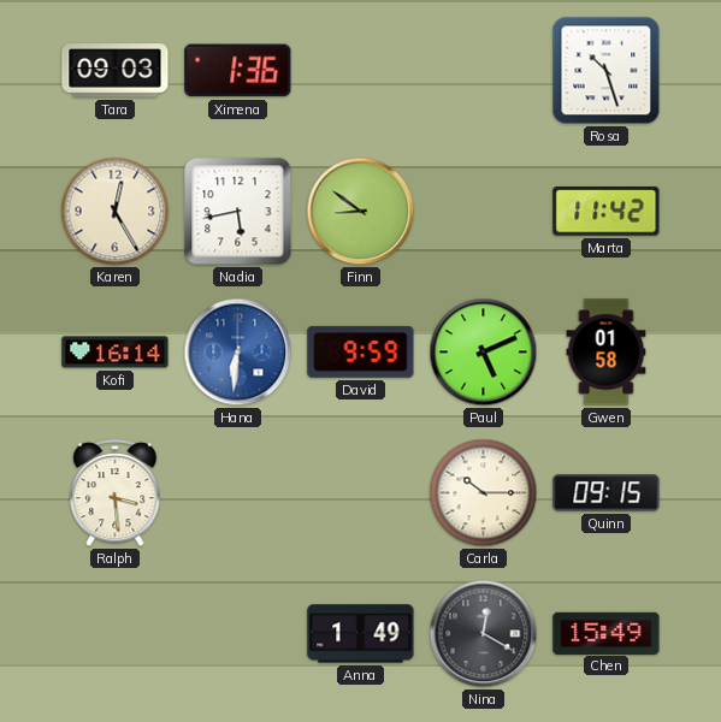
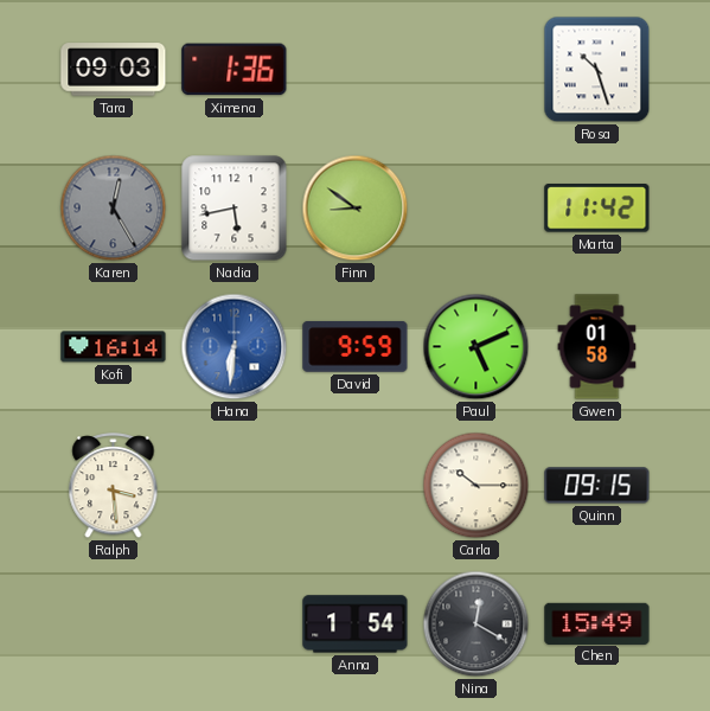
Karen dial: cream -> grey (114, 209)
Anna: 1:49 -> 1:54 (356, 624)
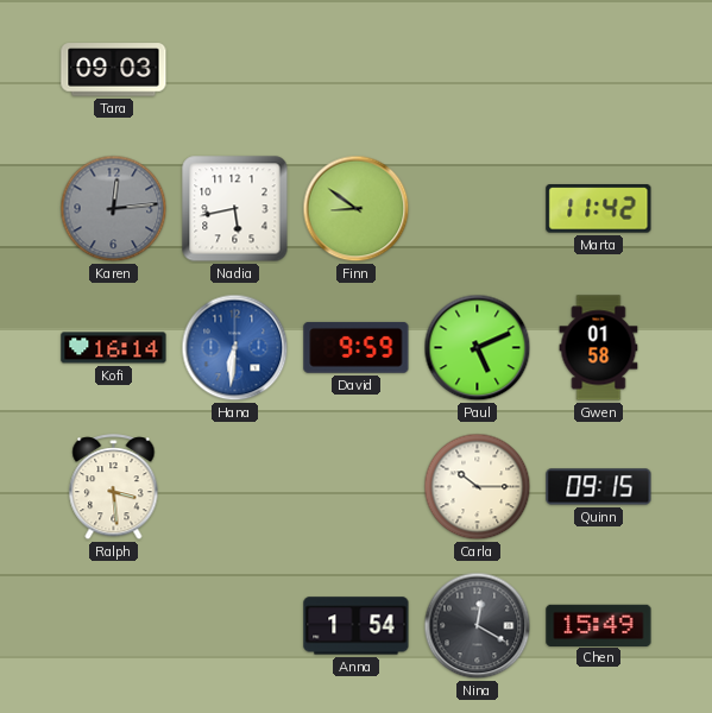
Ximena: 1:36 -> none (235, 70)
Rosa: 10:27 -> none (597, 70)
Karen: 12:25 -> 12:14 (114, 209)
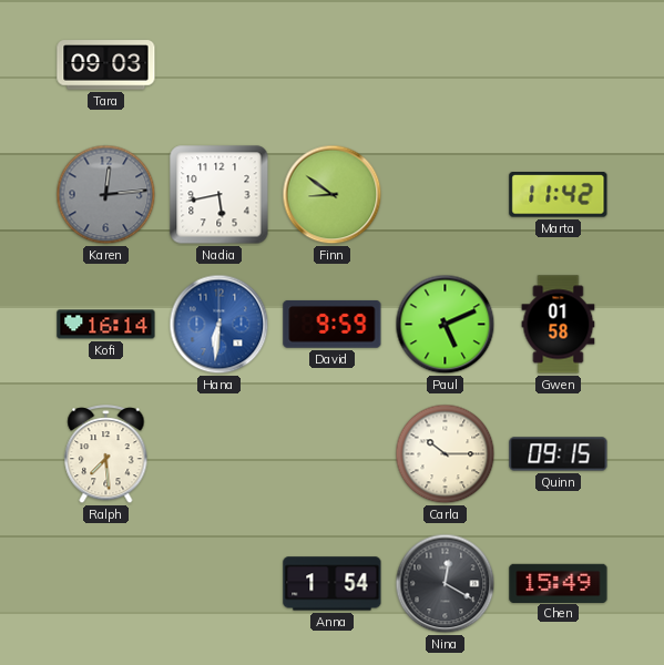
Ralph: 3:29 -> 7:29 (106, 454)
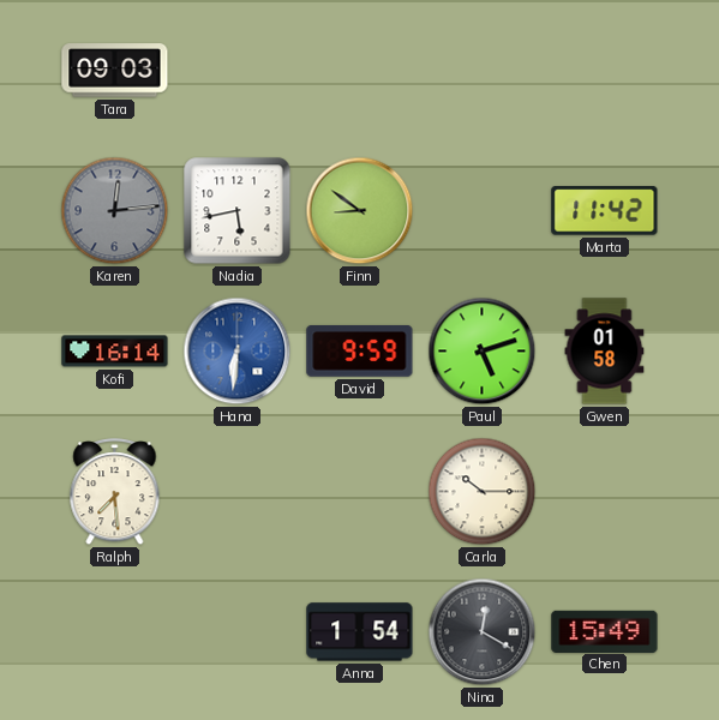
Paul: 5:11 -> 5:12 (483, 352)
Quinn: 09:15 -> none (559, 454)
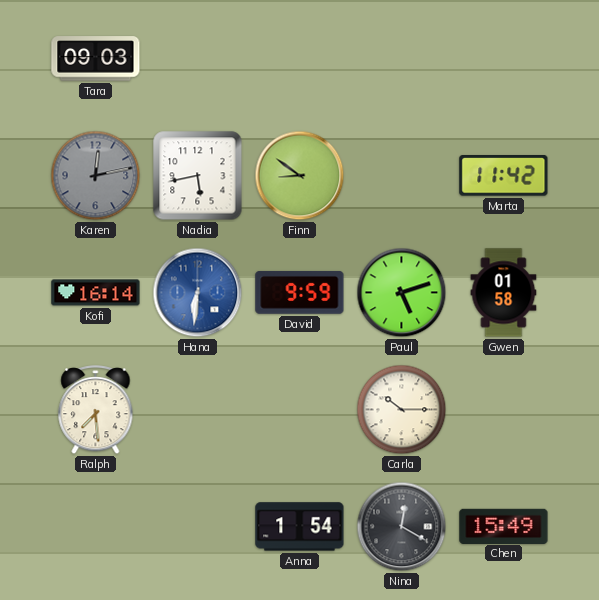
Karen: 12:14 -> 12:13 (96, 176)
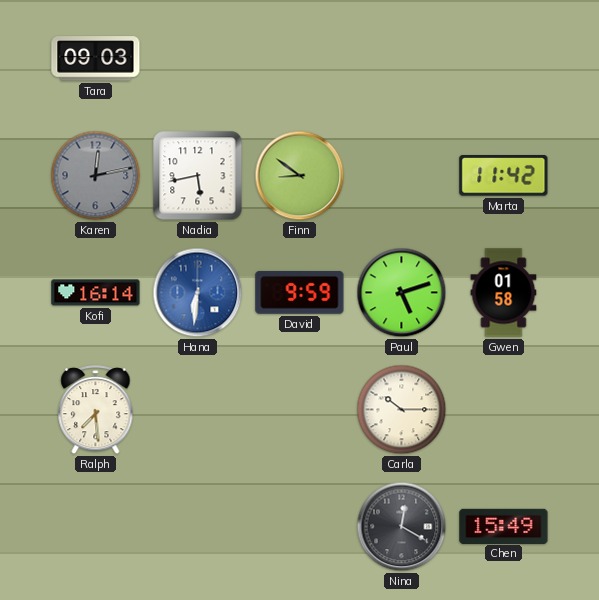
Anna: 1:54 -> none (300, 527)
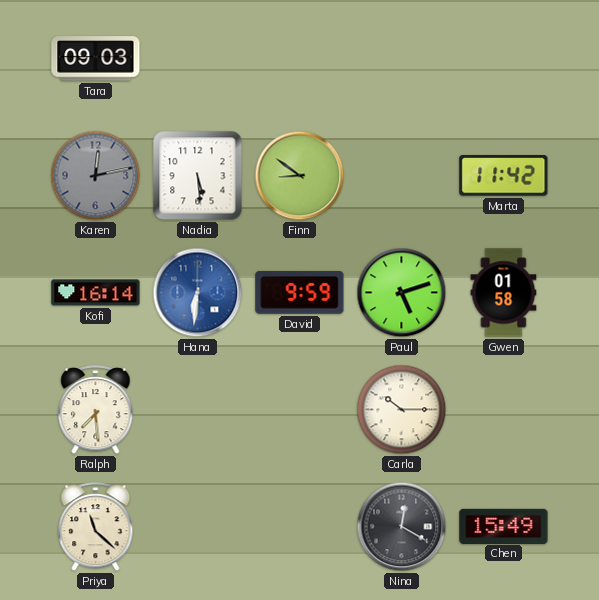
Nadia: 5:43 -> 5:29 (198, 176)
Priya: none -> 11:22 (96, 527)
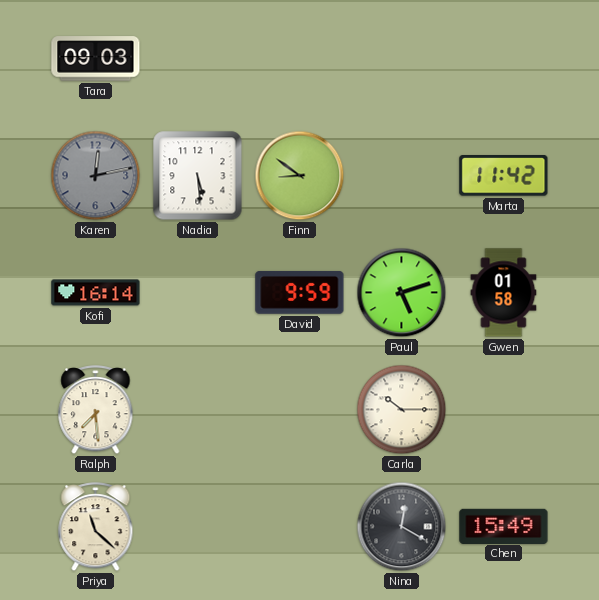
Hana: 6:31 -> none (198, 293)
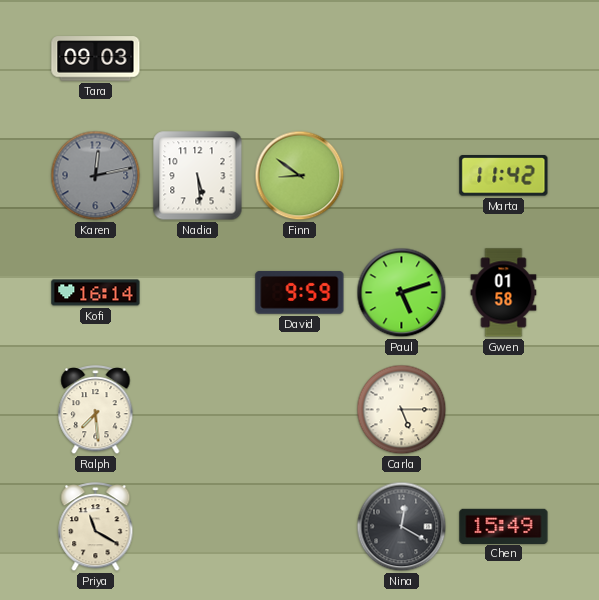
Carla: 10:15 -> 5:15 (402, 410)
Priya: 11:22 -> 11:20 (96, 527)
